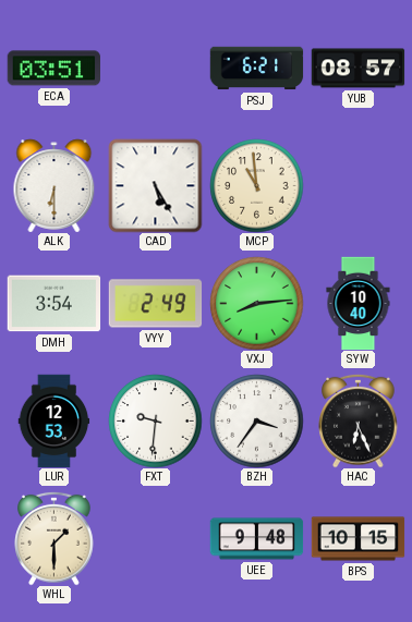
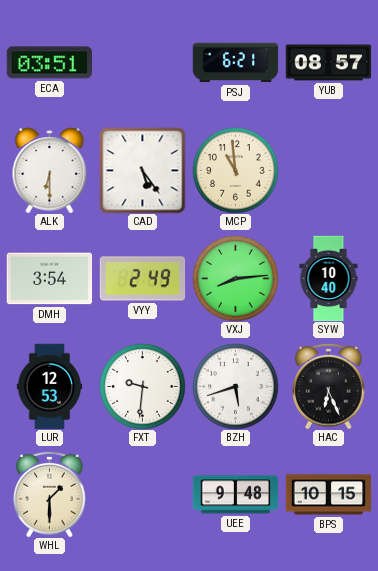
CAD: 5:25 -> 5:24 (142, 170)
BZH: 3:36 -> 5:42 (235, 386)
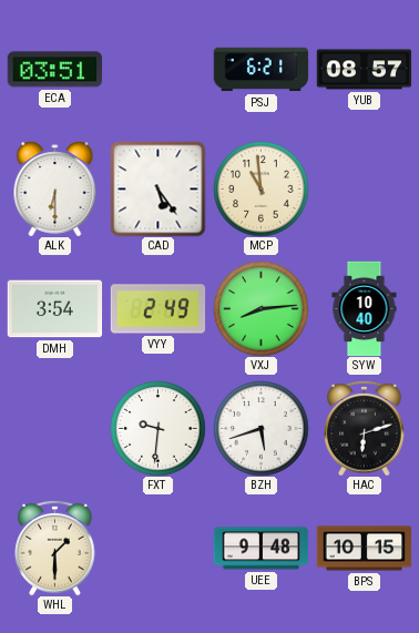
LUR: 12:53 -> none (50, 386)
HAC: 6:26 -> 6:12 (365, 428)
